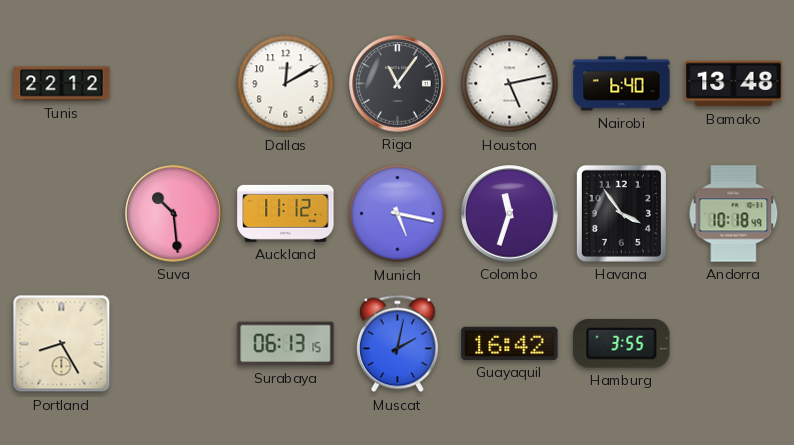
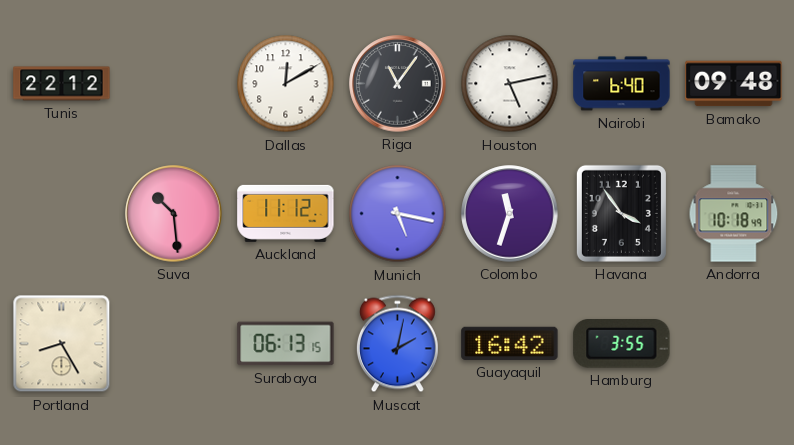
Bamako: 13:48 -> 09:48 (734, 84)
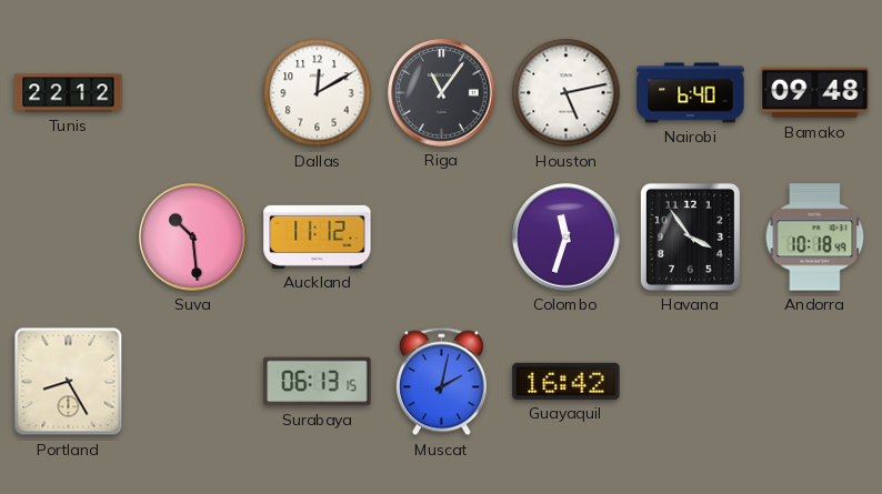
Munich: 5:17 -> none (398, 214)
Hamburg: 3:55 -> none (622, 344)
